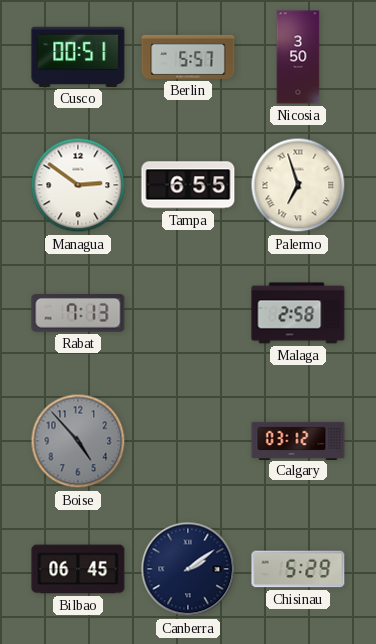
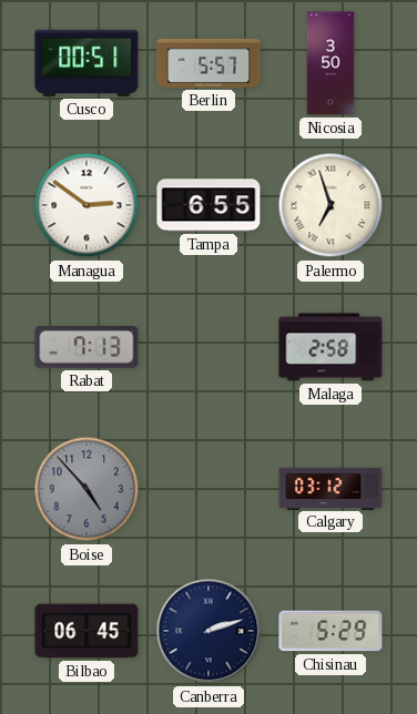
Canberra: 2:09 -> 2:12 (208, 631)
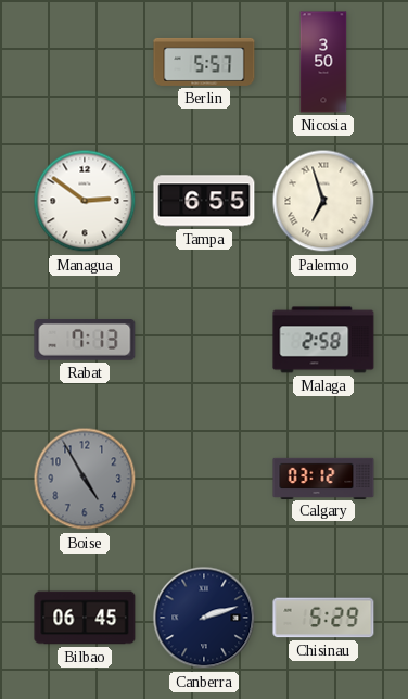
Cusco: 00:51 -> none (87, 63)
Boise: 4:53 -> 4:55 (85, 479)
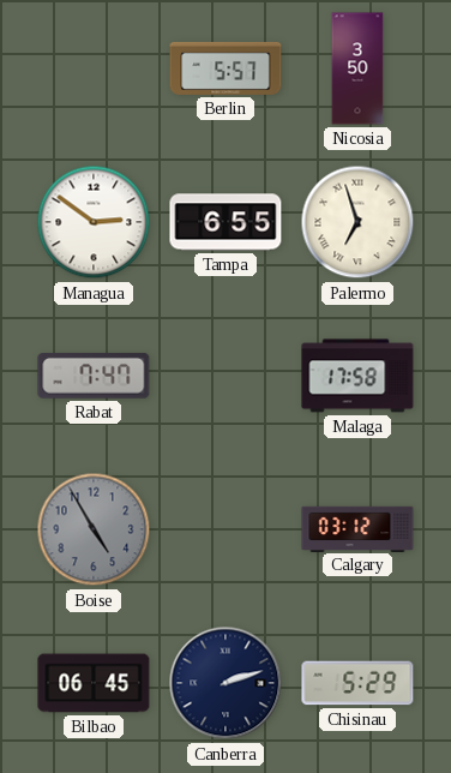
Rabat: 7:13 -> 7:47 (94, 377)
Malaga: 2:58 -> 17:58 (357, 376)
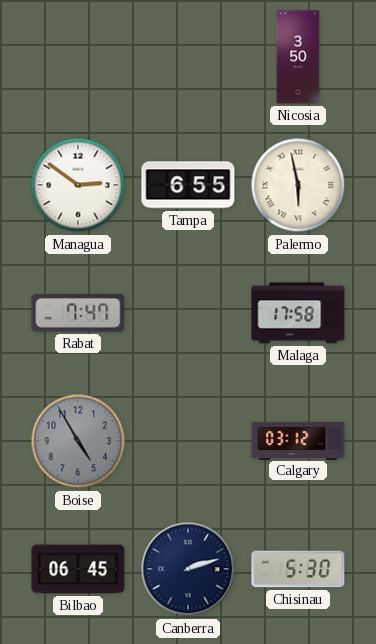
Berlin: 5:57 -> none (225, 68)
Palermo: 6:57 -> 5:58 (298, 185)
Chisinau: 5:29 -> 5:30 (298, 569)
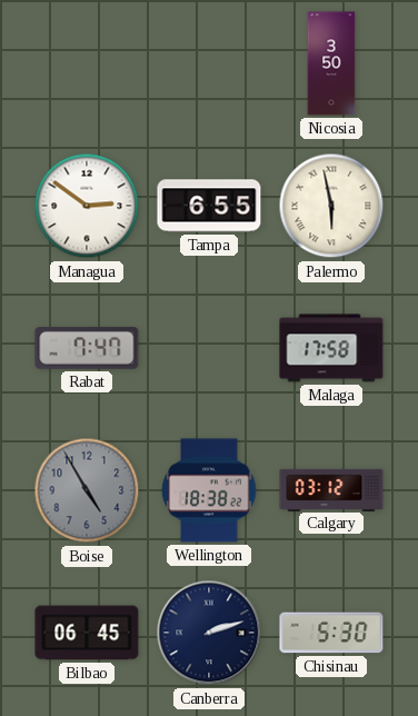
Wellington: none -> 18:38 (209, 490)
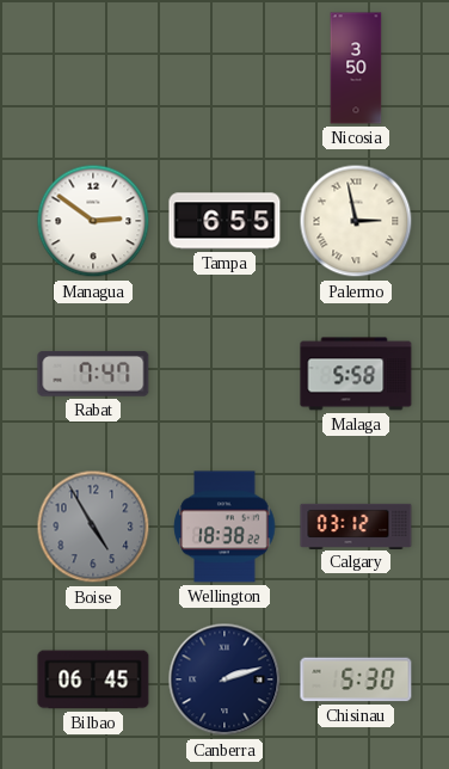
Palermo: 5:58 -> 2:58 (356, 221)
Malaga: 17:58 -> 5:58 (356, 374)
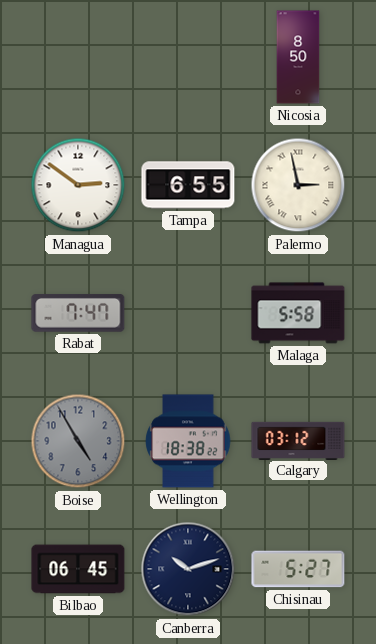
Nicosia: 3:50 -> 8:50 (298, 57)
Canberra: 2:12 -> 10:12 (188, 569)
Chisinau: 5:30 -> 5:27 (298, 569)
